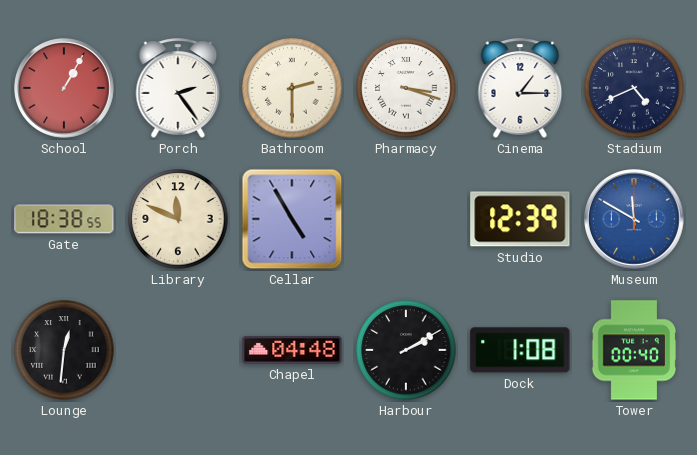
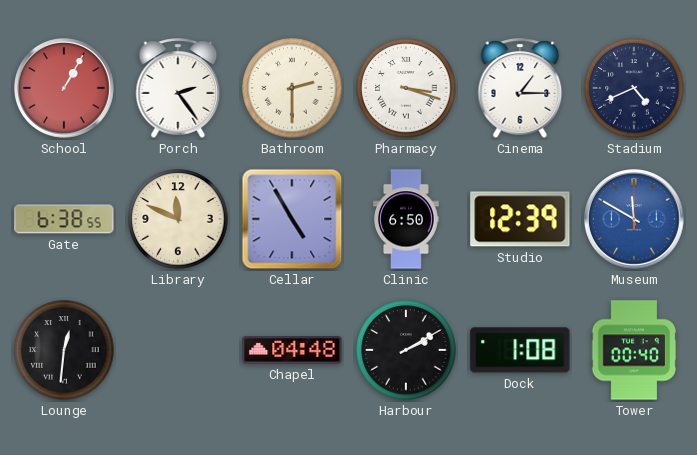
Gate: 18:38 -> 6:38 (64, 219)
Clinic: none -> 6:50 (407, 219)
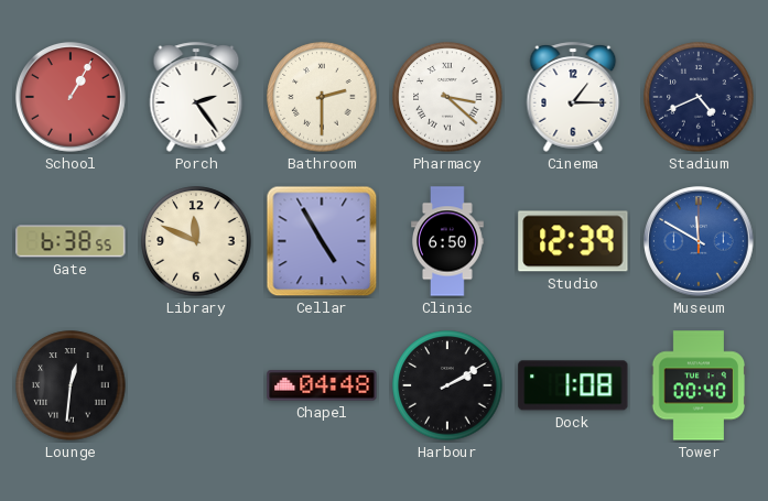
Pharmacy: 3:18 -> 3:22 (447, 97)
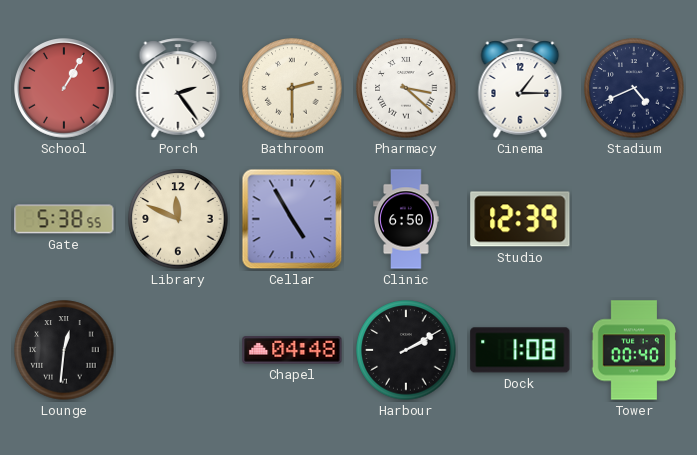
Gate: 6:38 -> 5:38 (64, 219)
Museum: 11:50 -> none (700, 242)
